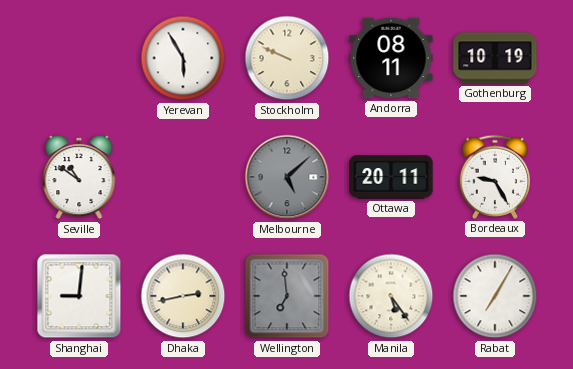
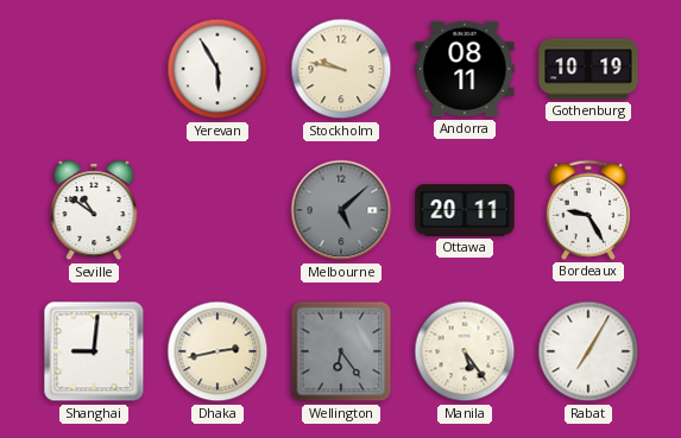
Stockholm: 9:49 -> 9:47 (341, 69)
Wellington: 6:59 -> 6:24 (341, 351)
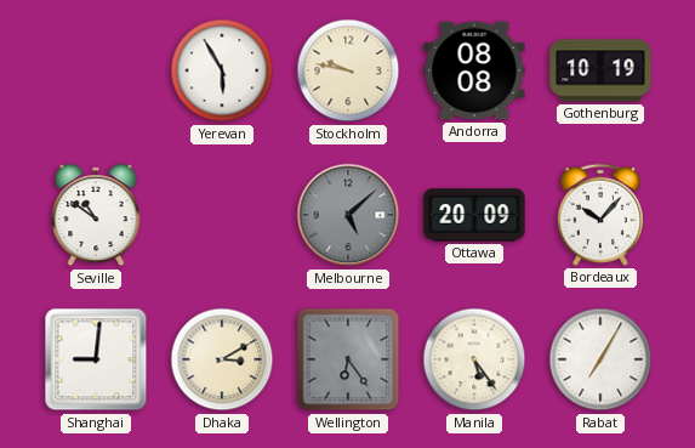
Andorra: 08:11 -> 08:08 (474, 70)
Ottawa: 20:11 -> 20:09 (474, 215)
Bordeaux: 9:25 -> 10:07 (599, 215)
Dhaka: 2:43 -> 3:10 (222, 359)
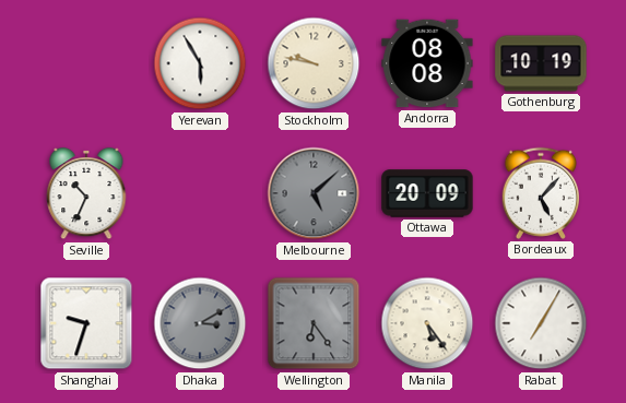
Seville: 10:51 -> 10:34 (86, 193)
Bordeaux: 10:07 -> 5:07 (540, 193)
Shanghai: 9:01 -> 9:33 (86, 323)
Dhaka dial: cream -> grey (200, 323)
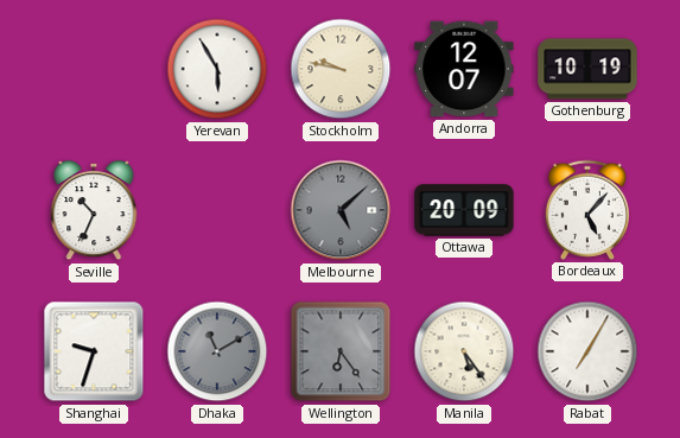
Andorra: 08:08 -> 12:07 (464, 69)
Dhaka: 3:10 -> 11:10 (217, 351)
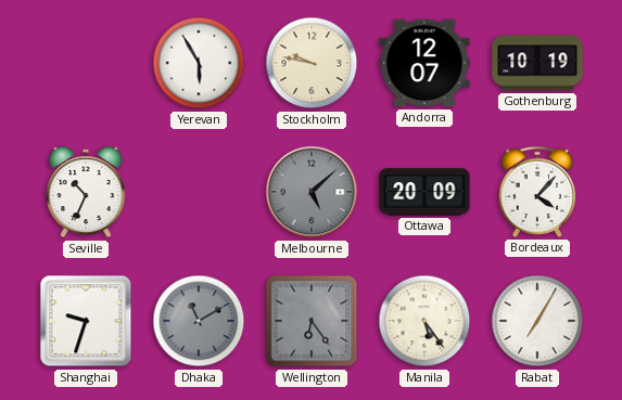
Bordeaux: 5:07 -> 4:07 (536, 192)
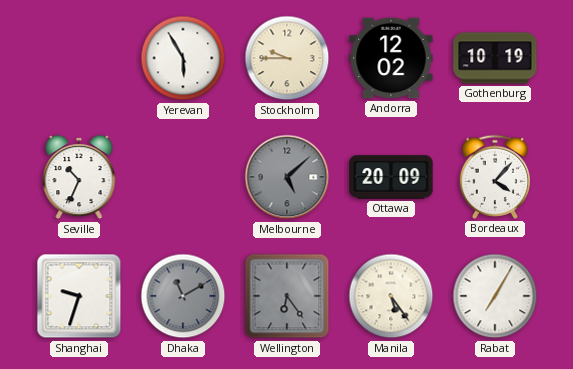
Stockholm: 9:47 -> 9:45 (287, 58)
Andorra: 12:07 -> 12:02 (391, 58)
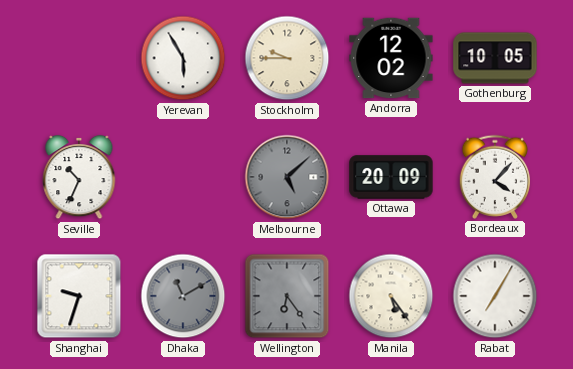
Gothenburg: 10:19 -> 10:05 (495, 58)
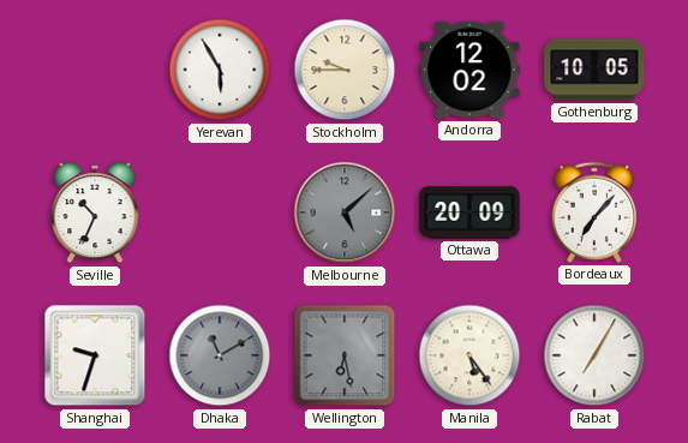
Bordeaux: 4:07 -> 7:07 (593, 212)
Wellington: 6:24 -> 6:28 (345, 355)
